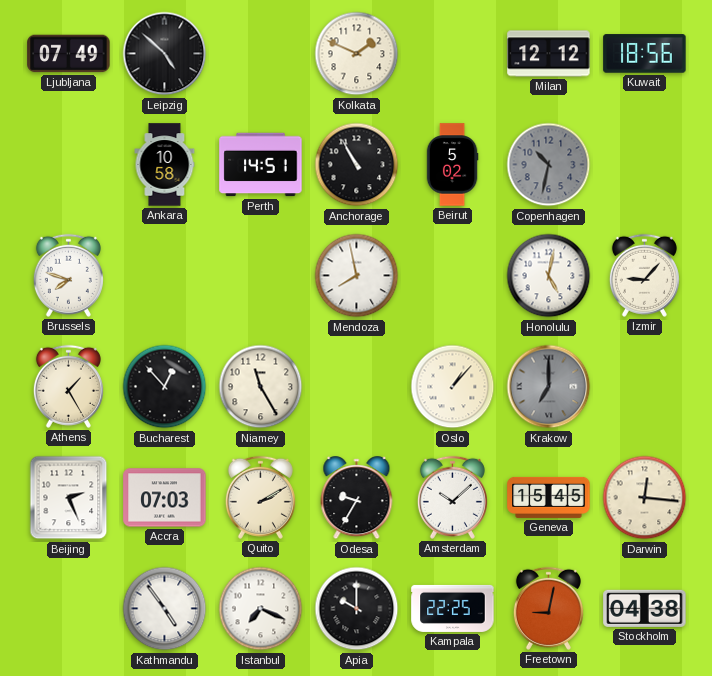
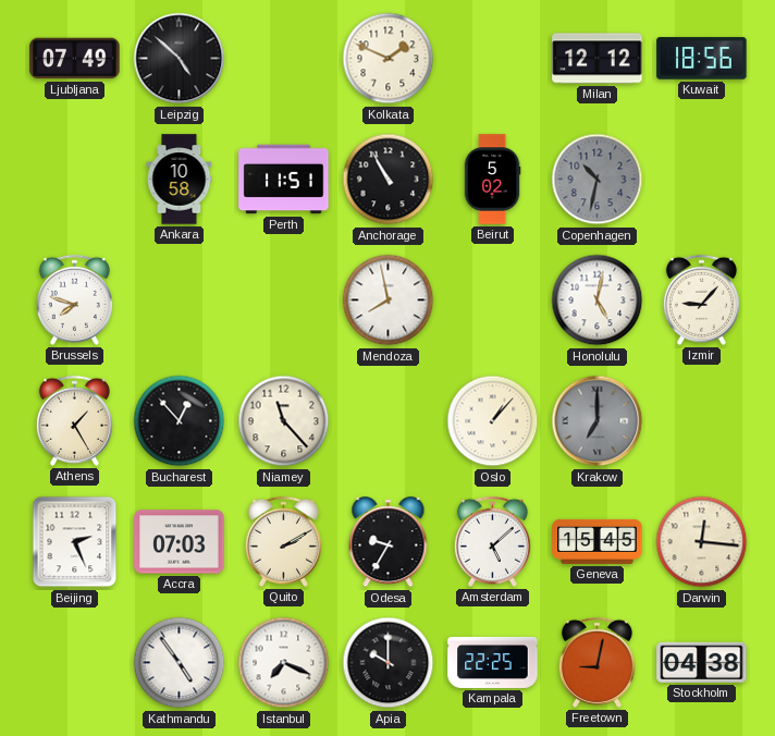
Perth: 14:51 -> 11:51 (284, 180)
Niamey: 11:25 -> 11:23 (284, 421)
Amsterdam: 10:08 -> 5:08 (492, 541)
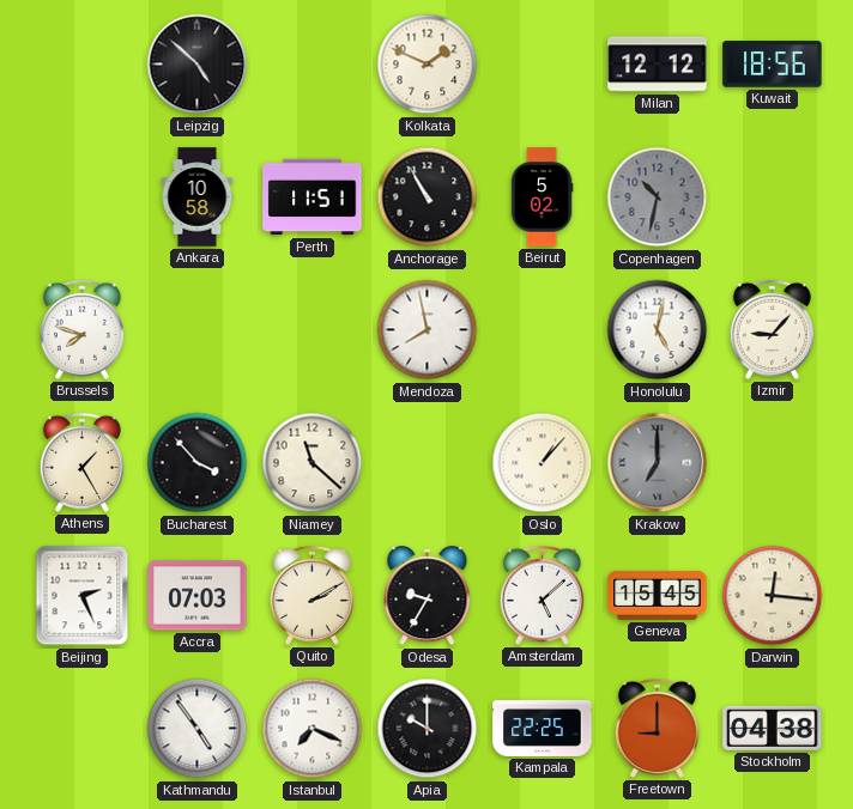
Ljubljana: 07:49 -> none (75, 59)
Bucharest: 12:53 -> 3:53 (198, 463)
Niamey: 11:23 -> 11:22 (313, 463)
Freetown: 9:02 -> 9:00 (657, 728)
